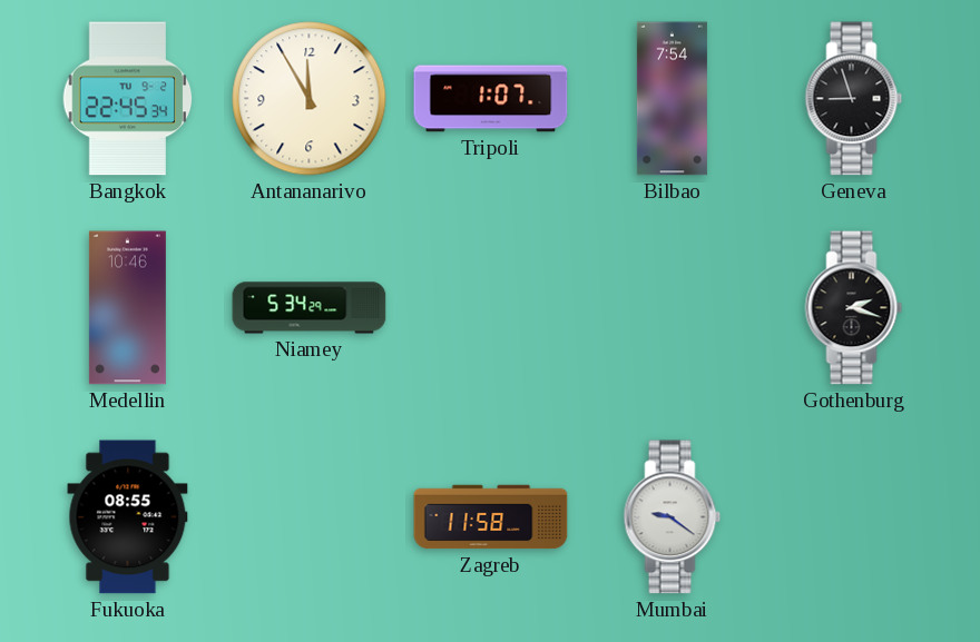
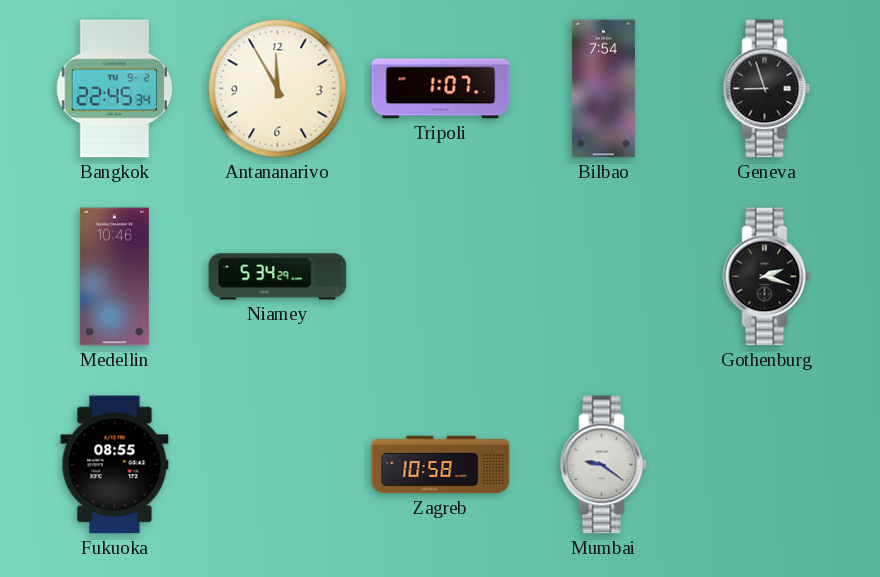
Zagreb: 11:58 -> 10:58 (441, 465)
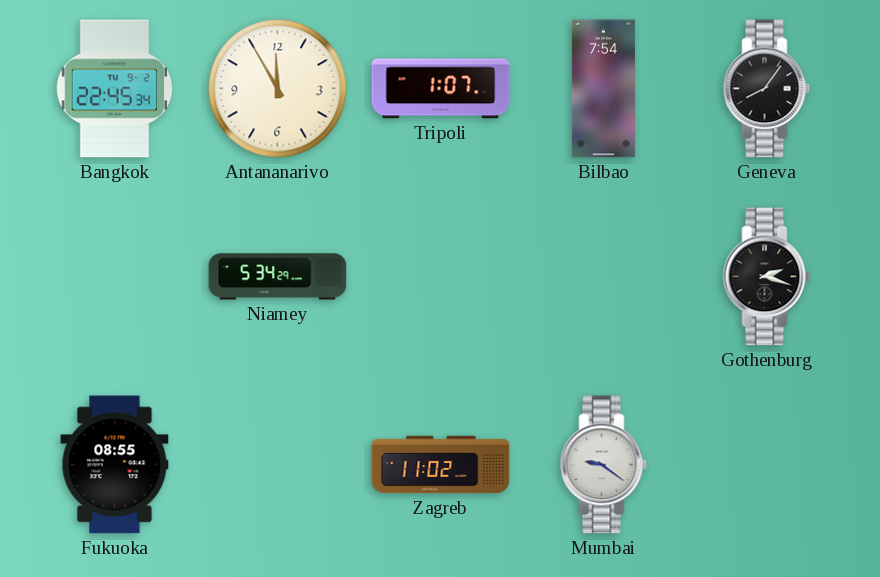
Geneva: 8:57 -> 8:06 (767, 89)
Medellin: 10:46 -> none (114, 277)
Zagreb: 10:58 -> 11:02 (441, 465)
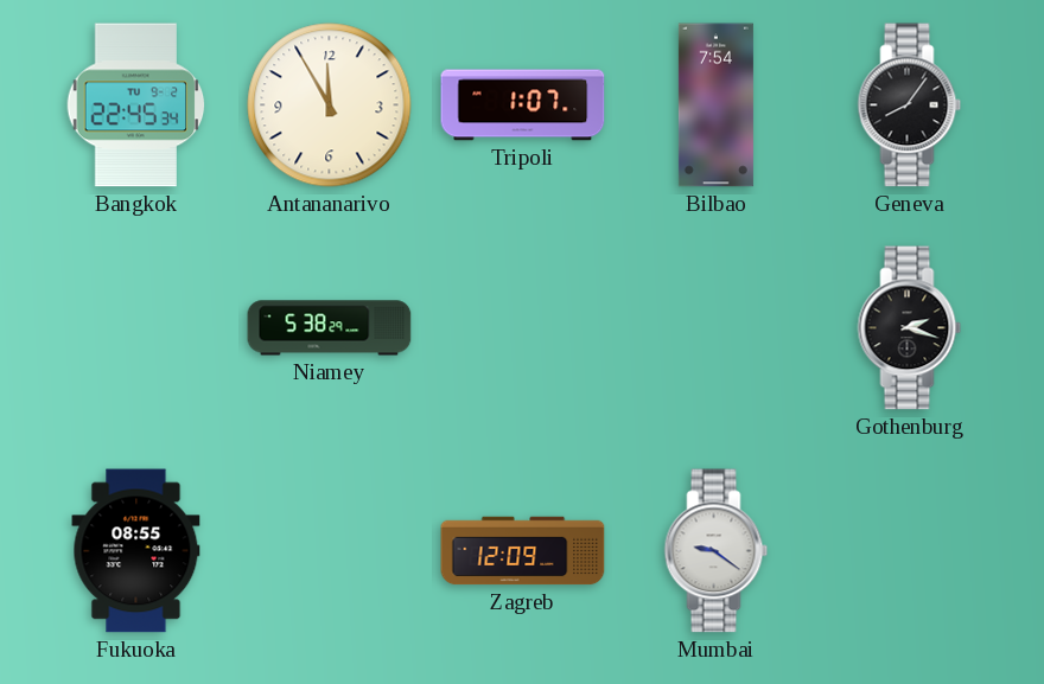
Niamey: 5:34 -> 5:38 (330, 328)
Zagreb: 11:02 -> 12:09 (523, 551)
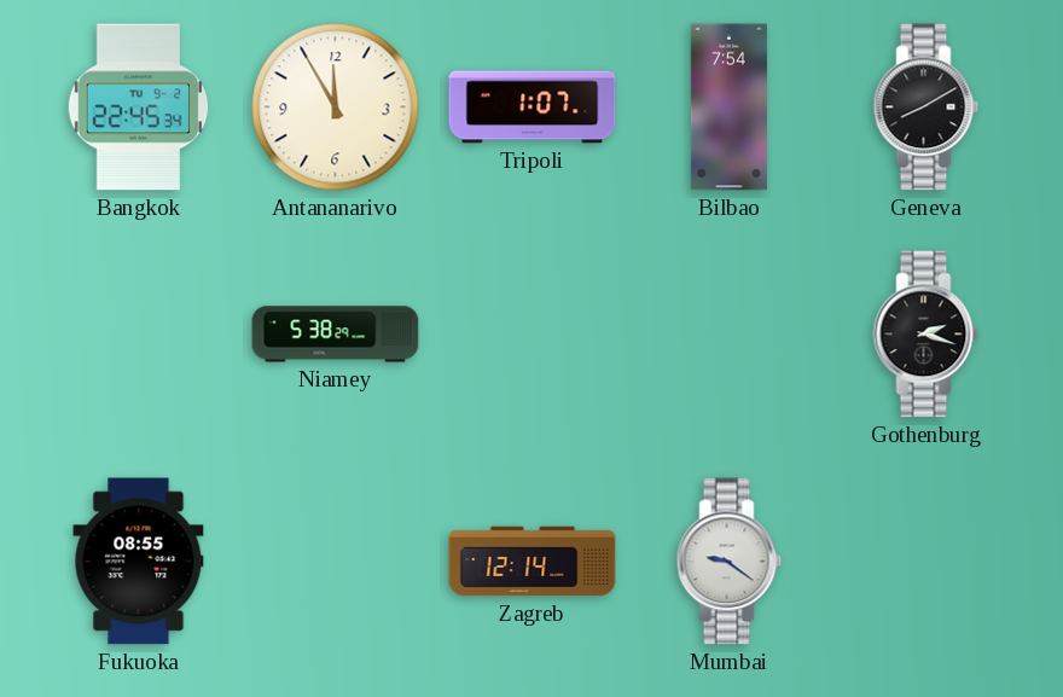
Geneva: 8:06 -> 8:10 (927, 108)
Zagreb: 12:09 -> 12:14 (533, 562)
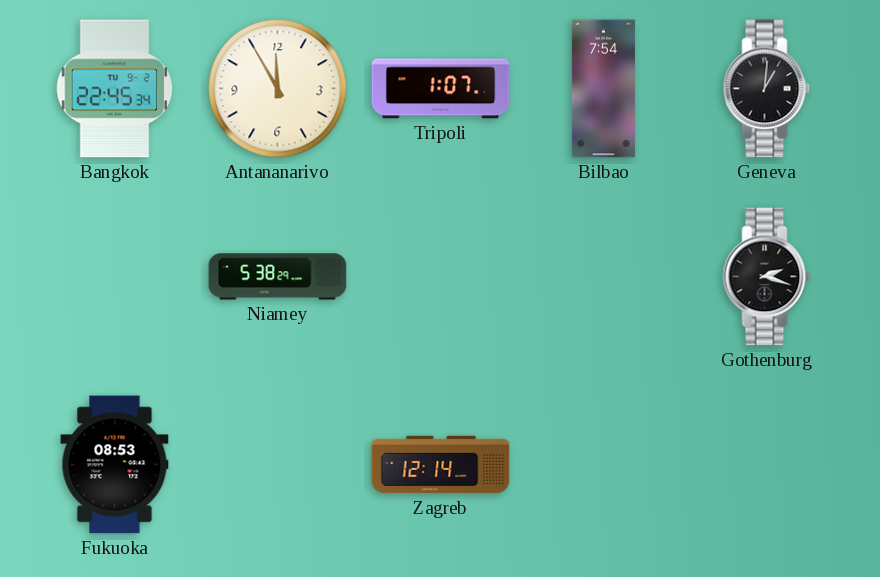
Geneva: 8:10 -> 1:01 (767, 89)
Fukuoka: 08:55 -> 08:53 (115, 465)
Mumbai: 9:21 -> none (730, 562)
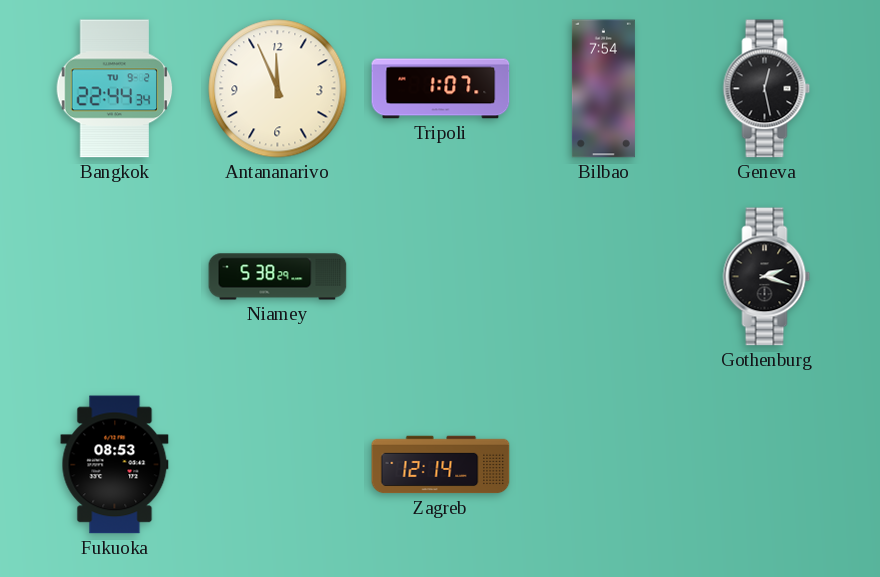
Bangkok: 22:45 -> 22:44 (115, 89)
Antananarivo: 11:55 -> 11:56 (278, 89)
Geneva: 1:01 -> 12:28 (767, 89)
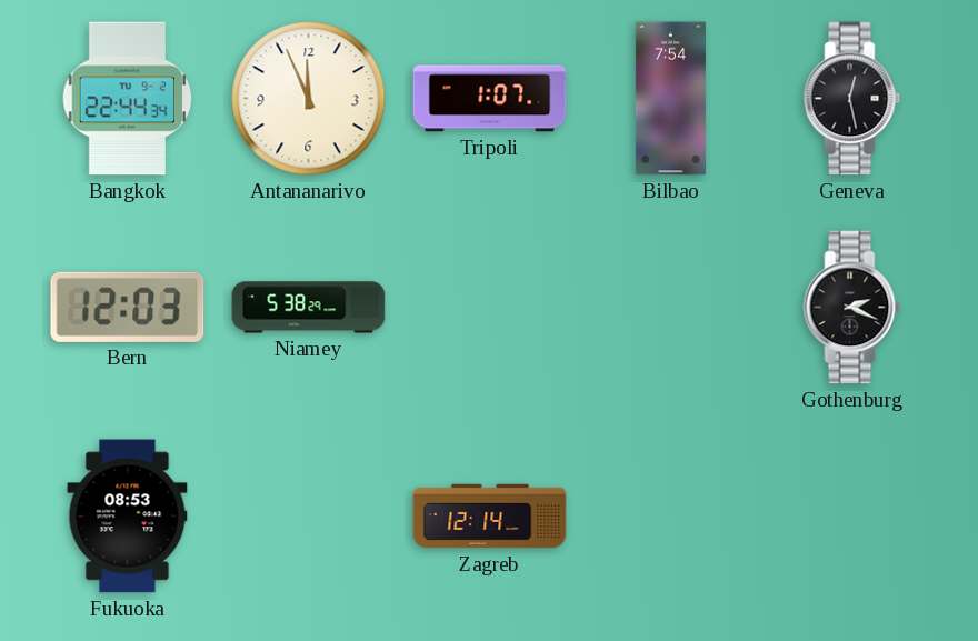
Bern: none -> 12:03 (128, 307)
Gothenburg: 2:18 -> 2:19 (852, 308)
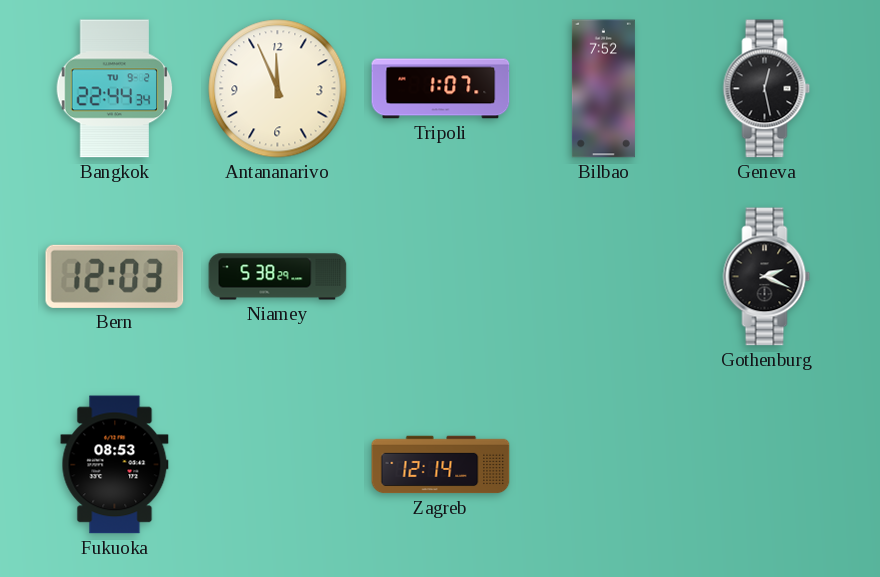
Bilbao: 7:54 -> 7:52 (603, 89)
